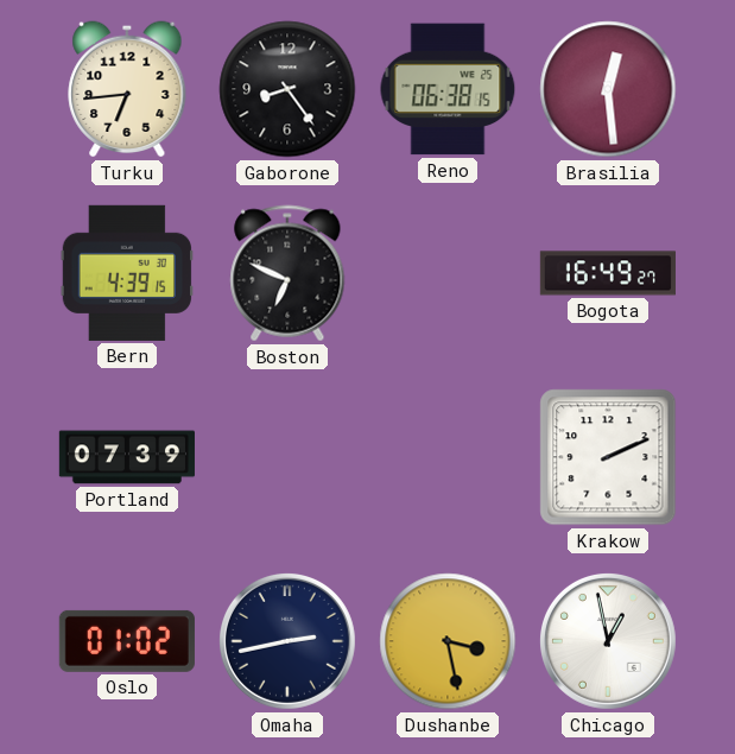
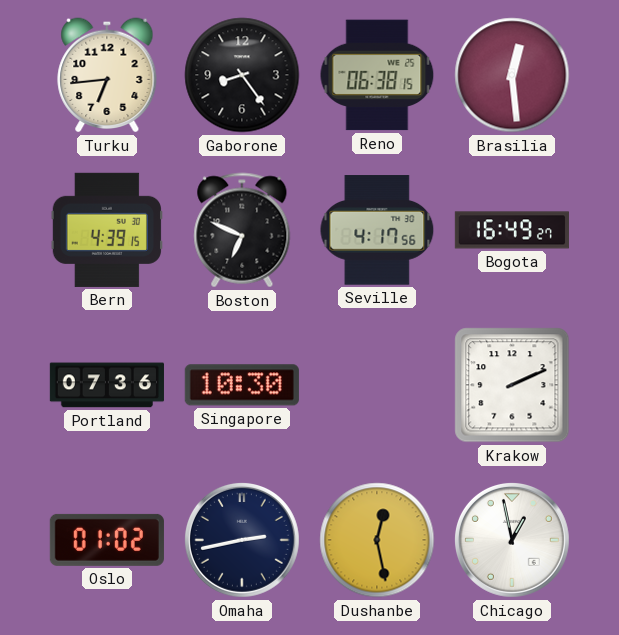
Seville: none -> 4:17 (377, 230)
Portland: 07:39 -> 07:36 (107, 385)
Singapore: none -> 10:30 (242, 385)
Dushanbe: 3:28 -> 12:28 (377, 540)
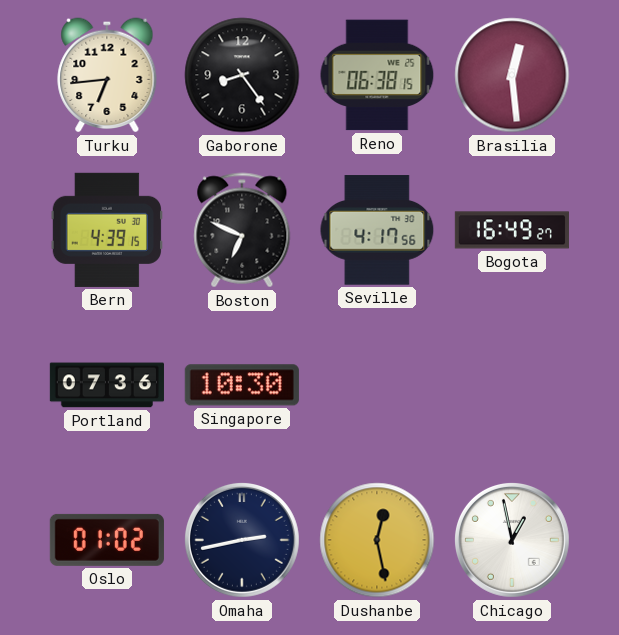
Krakow: 2:11 -> none (512, 385)
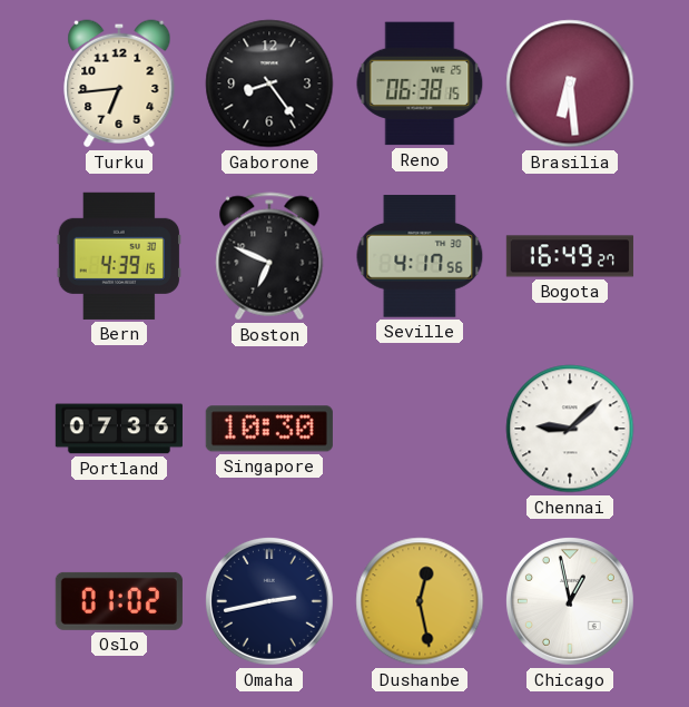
Brasilia: 12:29 -> 6:29 (570, 84)
Chennai: none -> 9:08 (570, 429)
